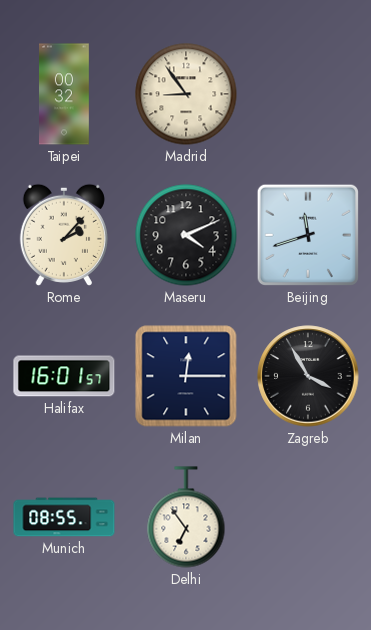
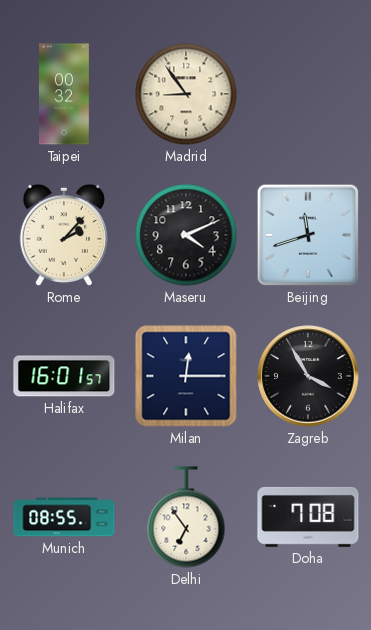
Doha: none -> 7:08 (308, 517)
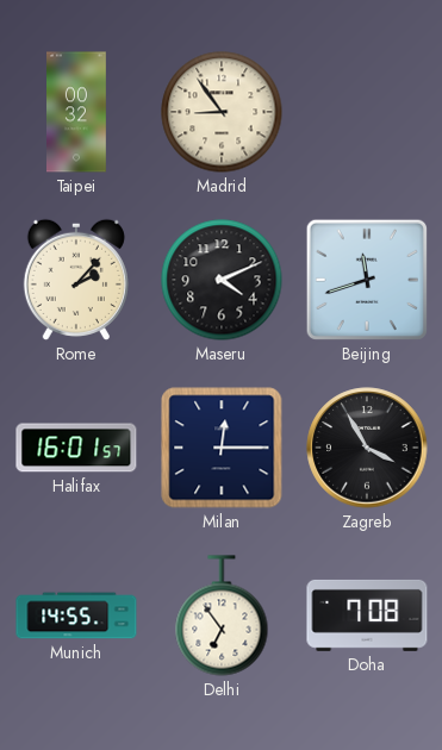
Munich: 08:55 -> 14:55 (76, 615)
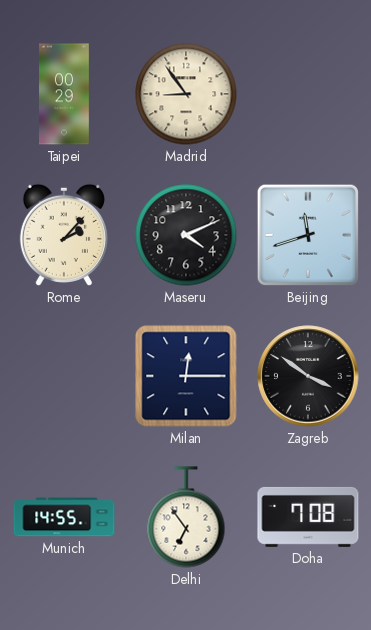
Taipei: 00:32 -> 00:29 (65, 94)
Halifax: 16:01 -> none (76, 448)
Zagreb: 3:55 -> 3:51 (308, 376)
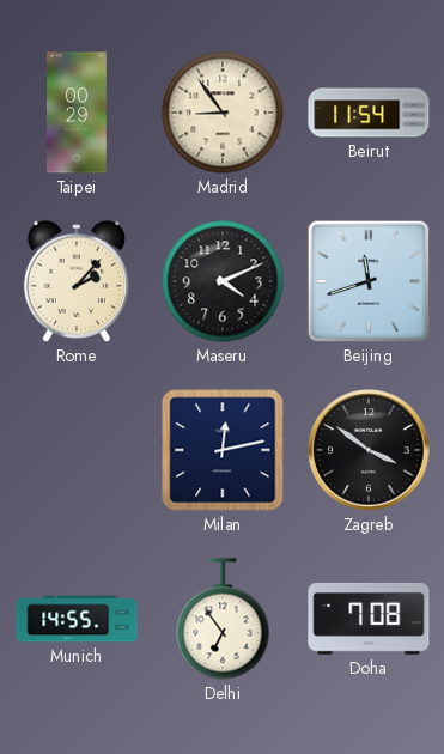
Beirut: none -> 11:54 (369, 113)
Milan: 12:15 -> 12:13 (223, 450)
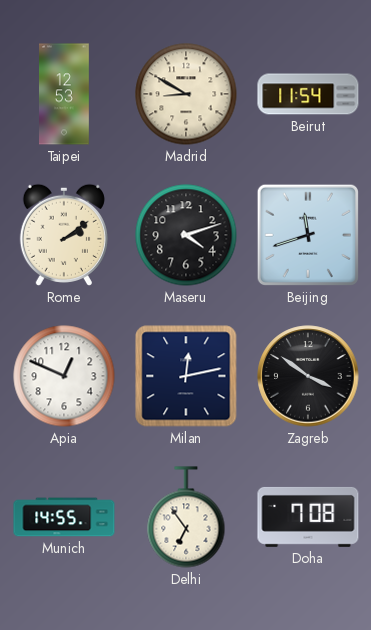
Taipei: 00:29 -> 12:53 (65, 94)
Madrid: 8:54 -> 8:50 (186, 94)
Rome: 2:07 -> 2:09 (64, 235)
Maseru: 4:11 -> 4:12 (186, 235)
Apia: none -> 12:49 (64, 376)
